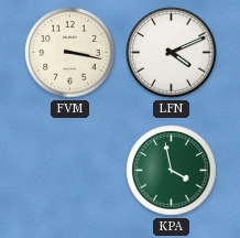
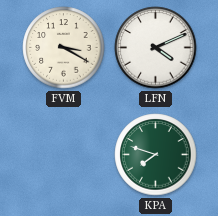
FVM: 3:17 -> 3:20 (64, 48)
KPA: 3:58 -> 7:48 (156, 155)
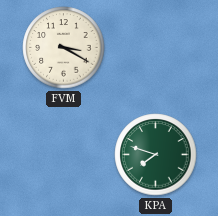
LFN: 4:11 -> none (156, 48)
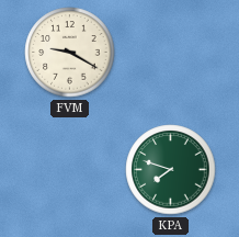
FVM: 3:20 -> 9:20 (70, 53)
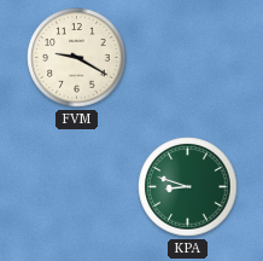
KPA: 7:48 -> 8:48 (188, 187)
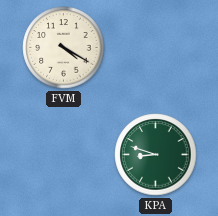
FVM: 9:20 -> 4:20 (64, 48)
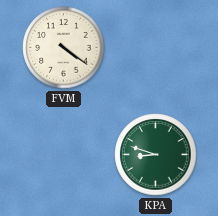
FVM: 4:20 -> 4:21 (64, 48)
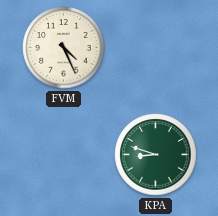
FVM: 4:21 -> 4:26 (64, 48)
